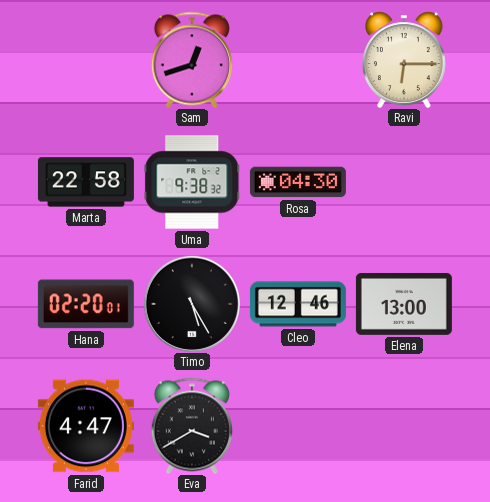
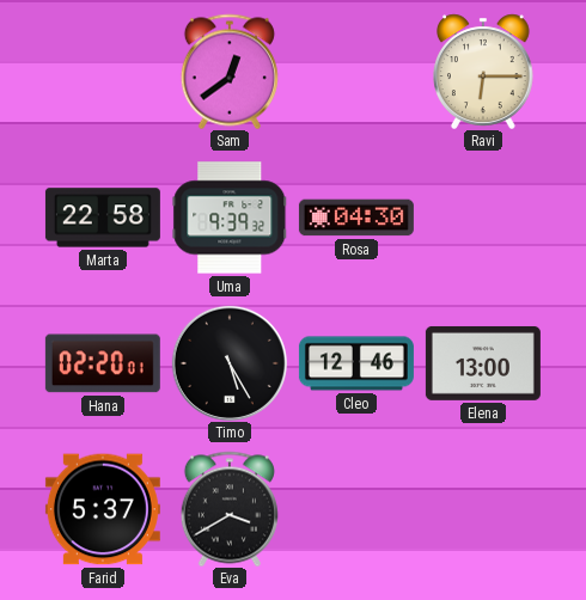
Sam: 12:42 -> 12:39 (230, 72)
Uma: 9:38 -> 9:39 (230, 218)
Farid: 4:47 -> 5:37 (103, 509)
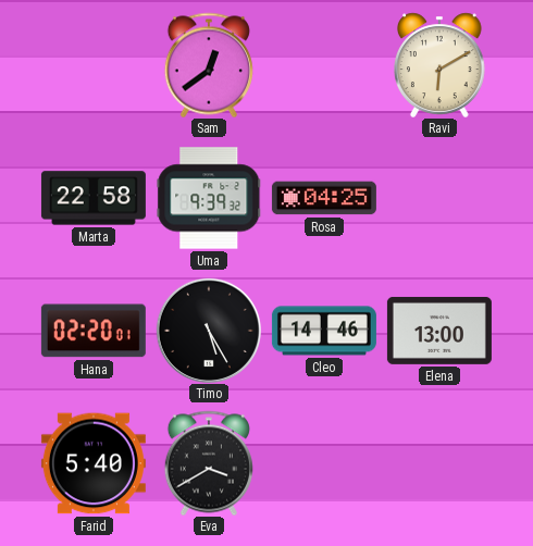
Ravi: 6:15 -> 6:10 (441, 65)
Rosa: 04:30 -> 04:25 (324, 198)
Cleo: 12:46 -> 14:46 (324, 331)
Farid: 5:37 -> 5:40 (94, 463)
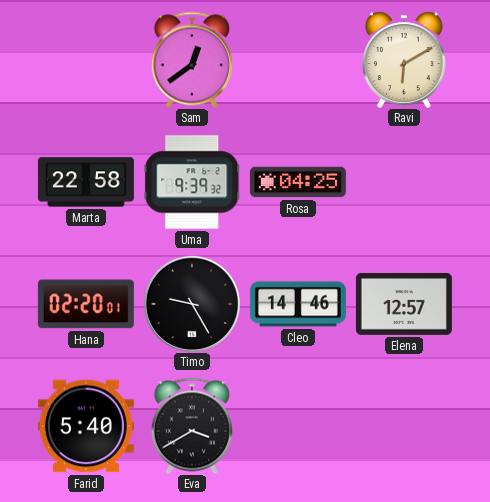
Timo: 5:25 -> 9:25 (192, 304)
Elena: 13:00 -> 12:57 (404, 304)
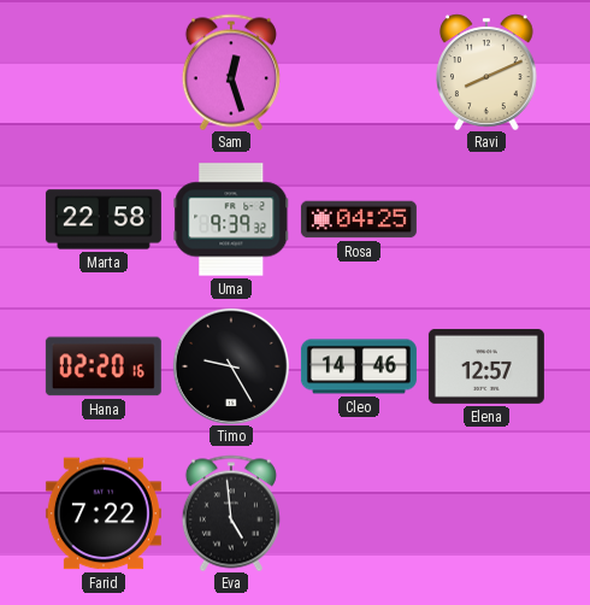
Sam: 12:39 -> 12:27 (231, 72)
Ravi: 6:10 -> 8:11 (488, 72)
Hana: 02:20:01 -> 02:20:16 (104, 366)
Farid: 5:40 -> 7:22 (104, 513)
Eva: 3:40 -> 4:59 (231, 513)
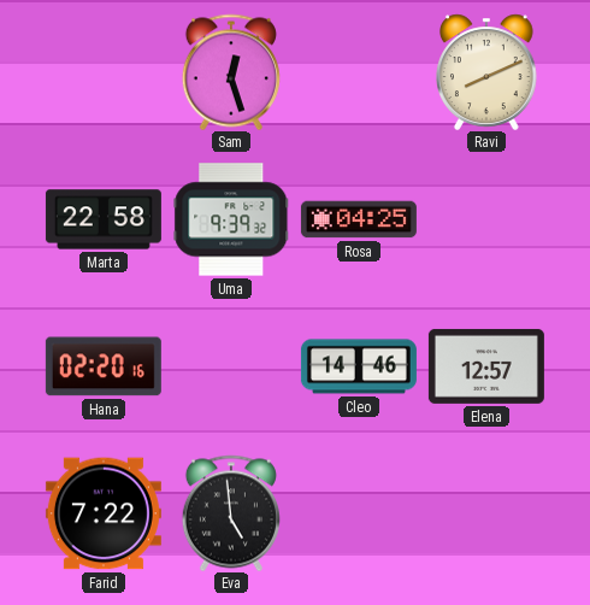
Timo: 9:25 -> none (231, 366)
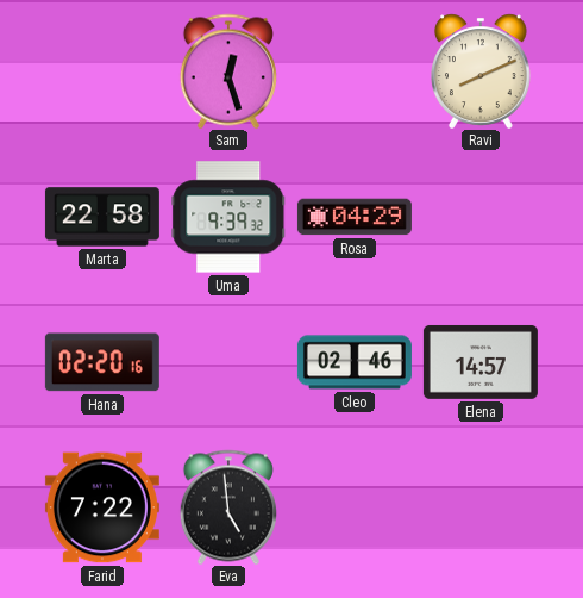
Rosa: 04:25 -> 04:29 (355, 217)
Cleo: 14:46 -> 02:46 (355, 362)
Elena: 12:57 -> 14:57 (481, 362)
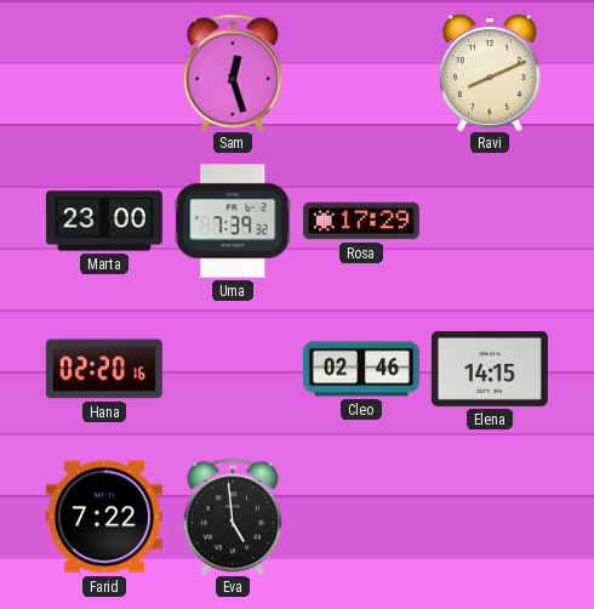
Marta: 22:58 -> 23:00 (104, 221)
Uma: 9:39 -> 7:39 (233, 221)
Rosa: 04:29 -> 17:29 (361, 221)
Elena: 14:57 -> 14:15 (490, 369)
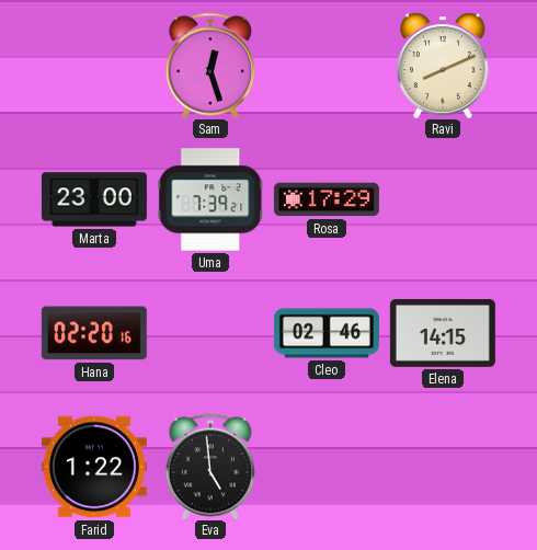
Uma: 7:39:32 -> 7:39:21 (210, 199)
Farid: 7:22 -> 1:22 (94, 467)
